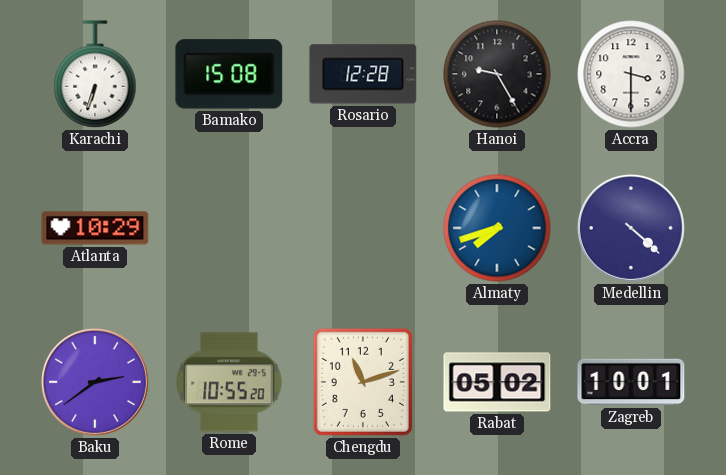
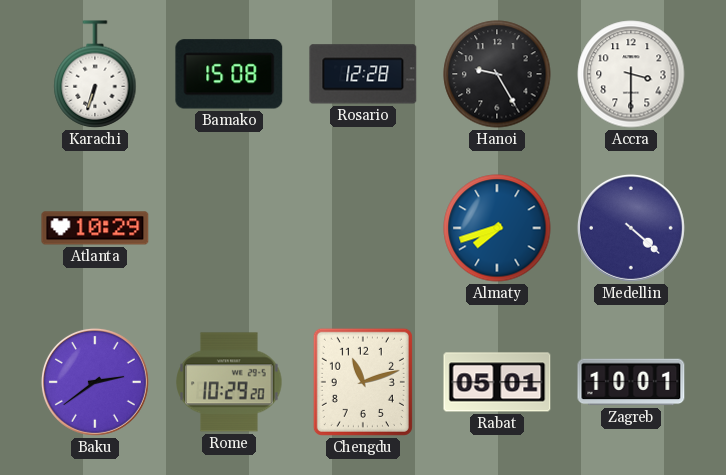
Rome: 10:55 -> 10:29 (229, 382)
Rabat: 05:02 -> 05:01 (497, 382)
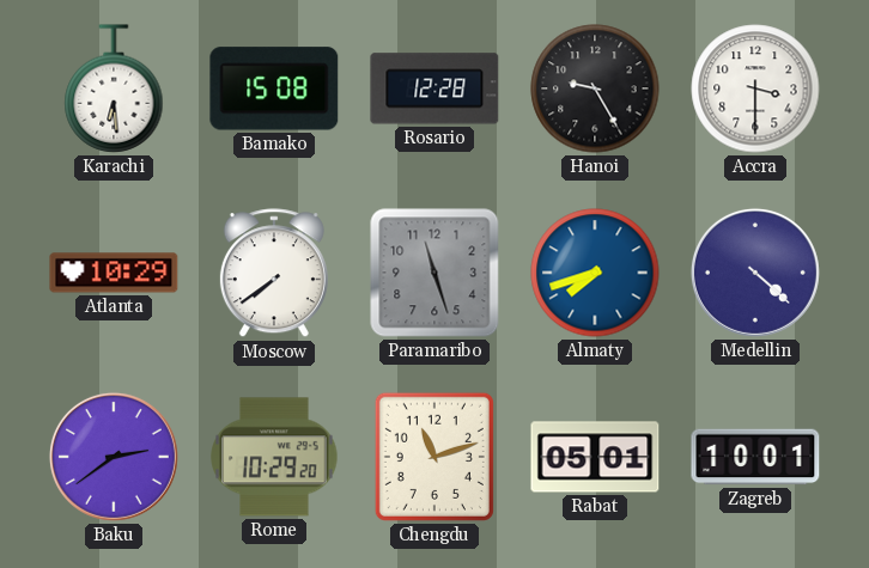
Karachi: 6:33 -> 6:29 (114, 88)
Moscow: none -> 7:39 (274, 274)
Paramaribo: none -> 11:27 (434, 273)
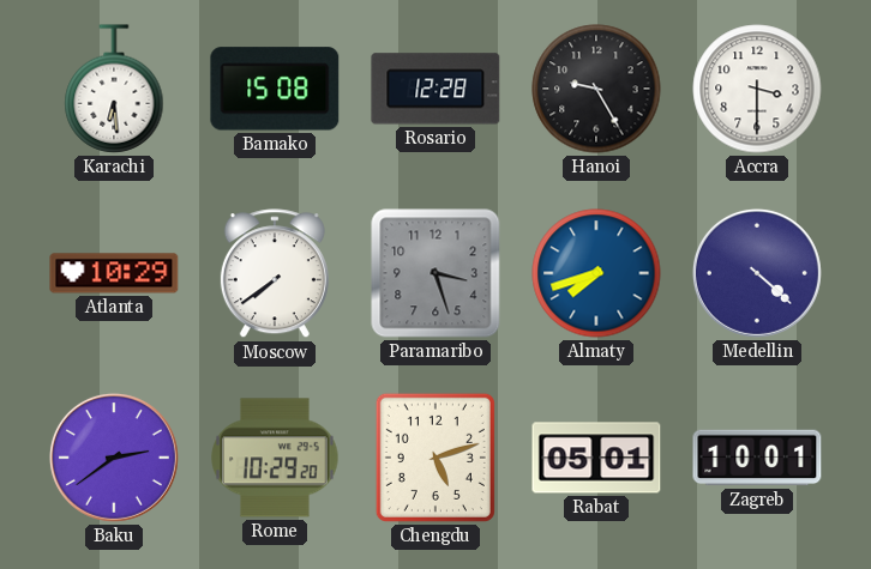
Paramaribo: 11:27 -> 3:27 (435, 273)
Chengdu: 11:12 -> 5:12 (435, 458)
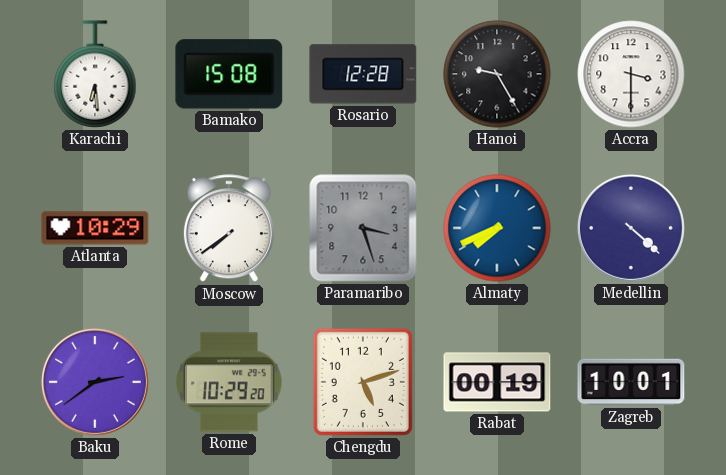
Almaty: 7:42 -> 7:41 (497, 228)
Rabat: 05:01 -> 00:19 (497, 382)
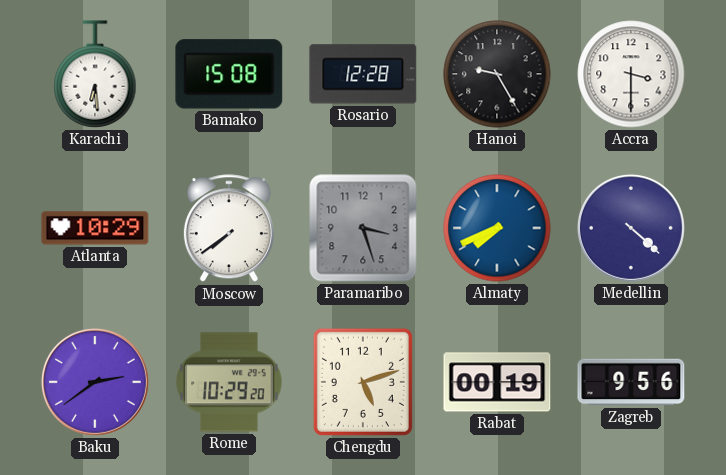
Zagreb: 10:01 -> 9:56 (631, 382)
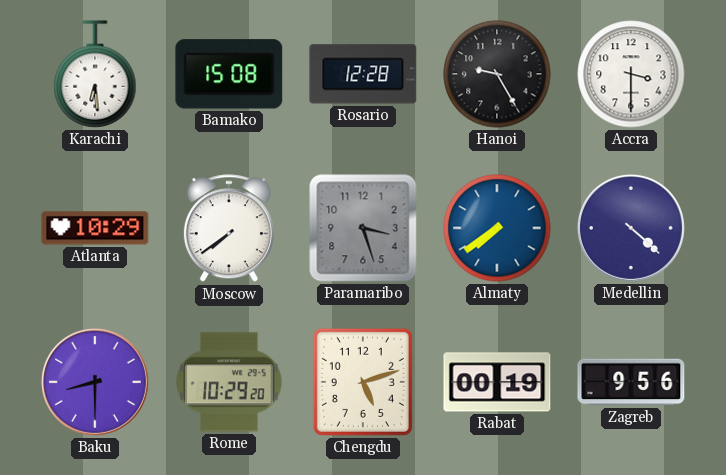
Almaty: 7:41 -> 7:39 (497, 228)
Baku: 2:39 -> 8:30 (95, 382)
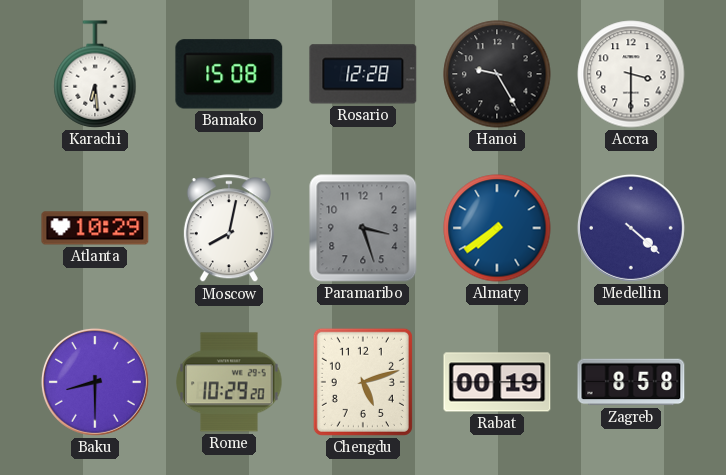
Moscow: 7:39 -> 8:02 (229, 229)
Zagreb: 9:56 -> 8:58 (631, 382)
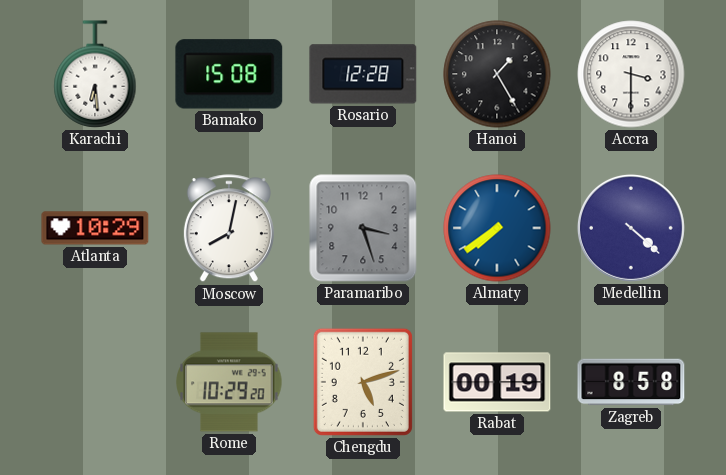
Hanoi: 9:25 -> 1:25 (497, 74)
Baku: 8:30 -> none (95, 382)
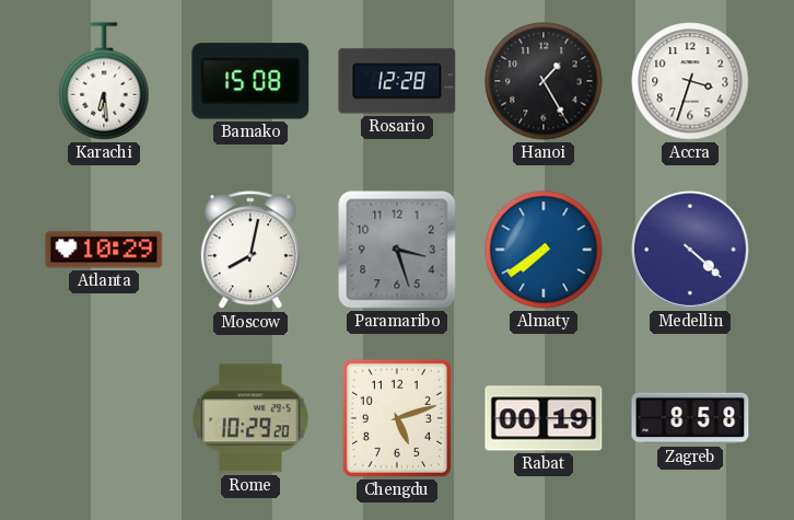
Accra: 3:30 -> 3:33 (690, 81)
